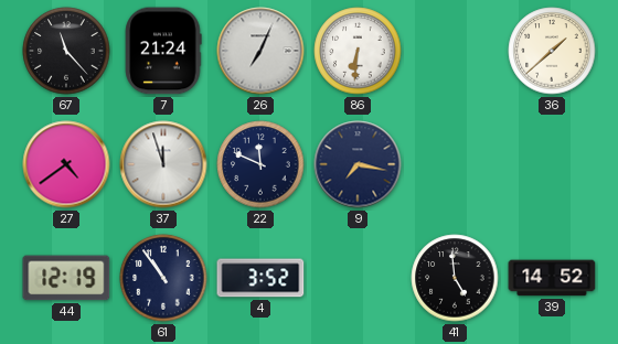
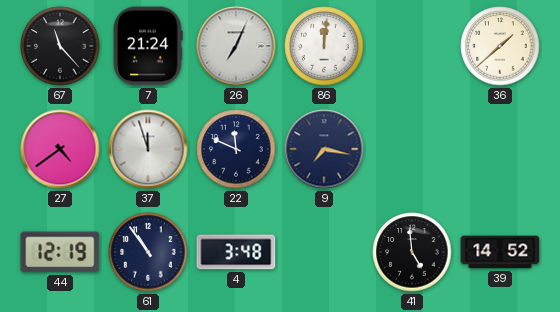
86: 6:31 -> 12:01 (324, 46)
4: 3:52 -> 3:48 (236, 252)
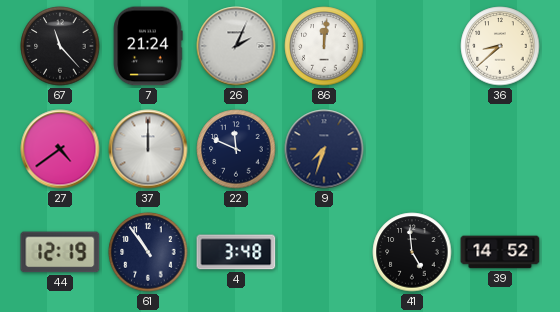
26: 7:04 -> 2:04 (236, 46)
36: 1:38 -> 8:38 (500, 46)
37: 11:57 -> 12:00 (148, 149)
9: 7:17 -> 7:33 (324, 149)
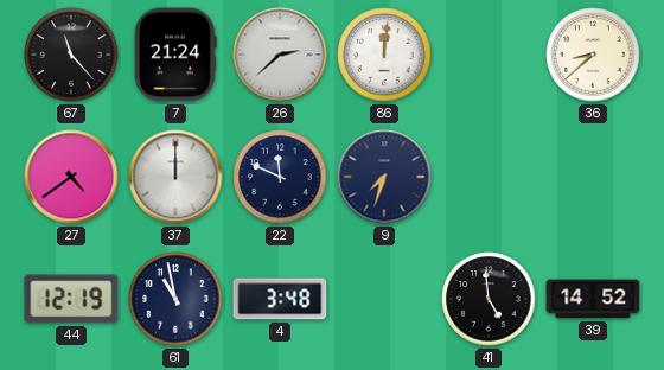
26: 2:04 -> 2:38 (280, 55)
61: 10:54 -> 10:58 (175, 299)
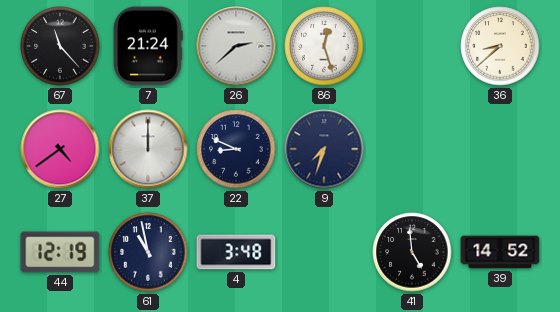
86: 12:01 -> 12:27 (324, 46)
22: 11:49 -> 8:49 (236, 149)
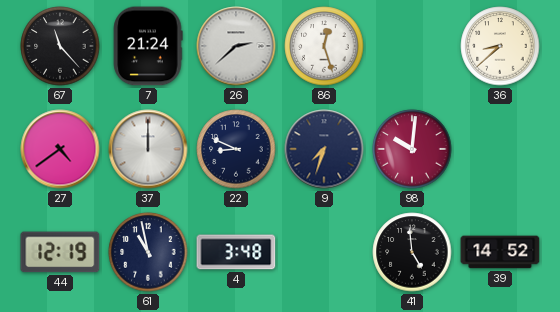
98: none -> 10:01 (412, 149)
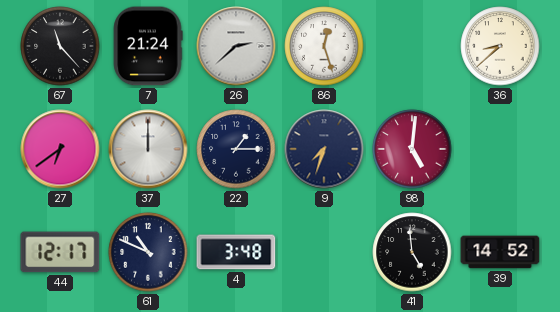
27: 4:39 -> 6:39 (60, 149)
22: 8:49 -> 1:15 (236, 149)
98: 10:01 -> 5:01 (412, 149)
44: 12:19 -> 12:17 (60, 252)
61: 10:58 -> 10:49 (148, 252)
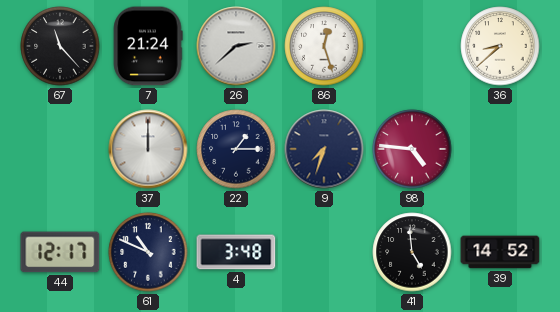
27: 6:39 -> none (60, 149)
98: 5:01 -> 4:46 (412, 149)
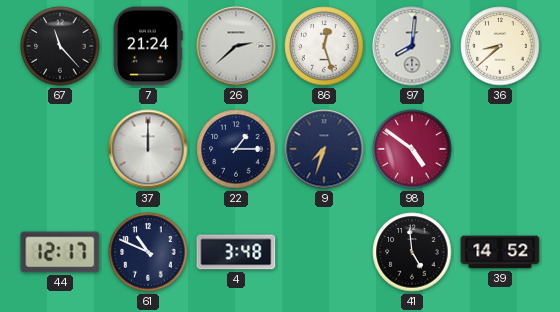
97: none -> 8:01 (412, 46)
98: 4:46 -> 4:51 (412, 149)
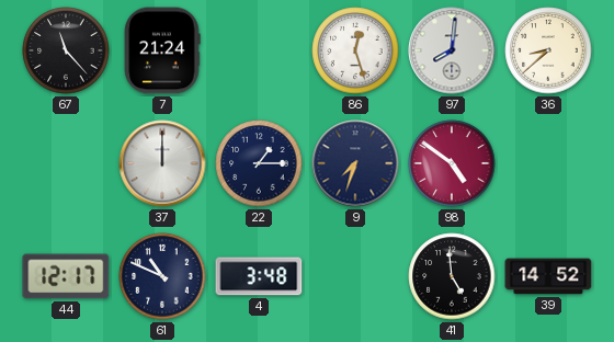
26: 2:38 -> none (236, 46)
